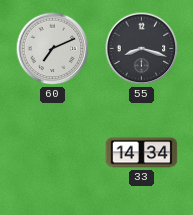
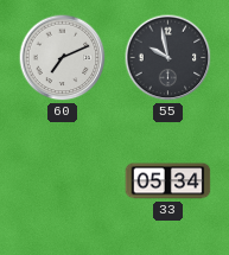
55: 8:18 -> 9:58 (168, 58)
33: 14:34 -> 05:34 (168, 181)
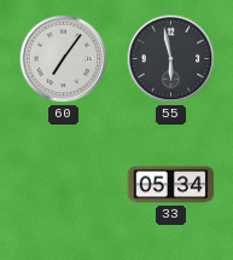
60: 7:11 -> 7:06 (64, 59)
55: 9:58 -> 5:58 (171, 59)
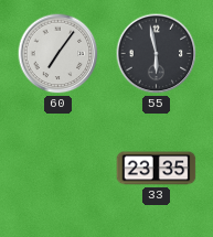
33: 05:34 -> 23:35 (157, 169)
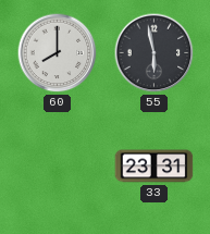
60: 7:06 -> 8:00 (58, 53)
33: 23:35 -> 23:31 (155, 167)
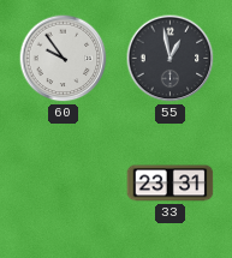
60: 8:00 -> 9:54 (64, 59)
55: 5:58 -> 12:58 (171, 59)
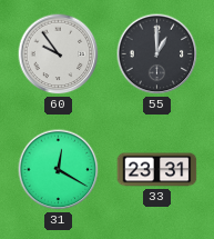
55: 12:58 -> 1:00 (157, 54)
31: none -> 12:20 (59, 170)
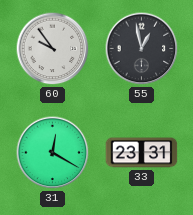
55: 1:00 -> 12:58 (142, 49)
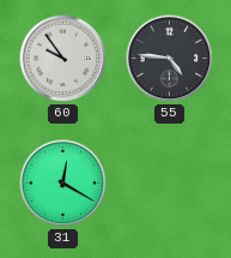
55: 12:58 -> 4:46 (170, 59)
33: 23:31 -> none (142, 153)
